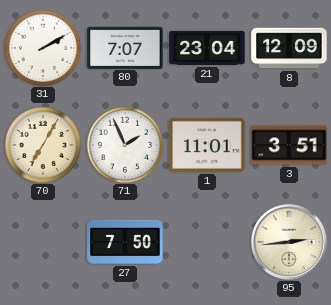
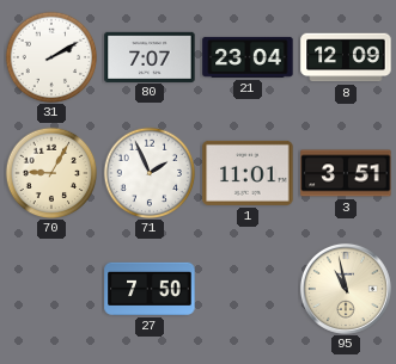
70: 7:05 -> 9:05 (51, 173)
95: 2:44 -> 10:58 (346, 289)
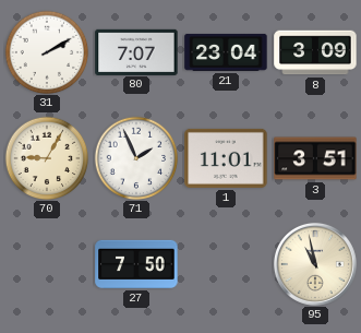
8: 12:09 -> 3:09 (315, 52)
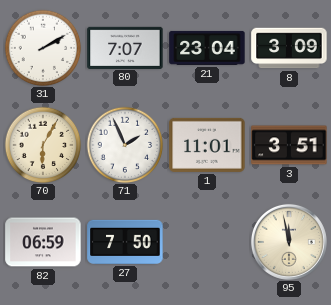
70: 9:05 -> 6:05 (43, 145)
82: none -> 06:59 (43, 242)
95: 10:58 -> 11:58 (289, 242)
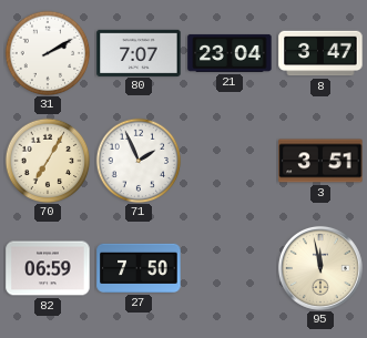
8: 3:09 -> 3:47 (320, 53)
70: 6:05 -> 7:05 (48, 161)
1: 11:01 -> none (207, 145)
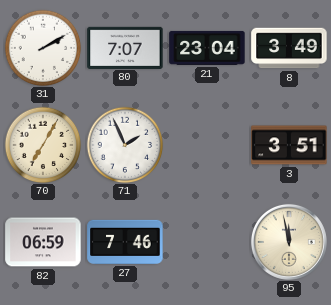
8: 3:47 -> 3:49 (289, 48)
27: 7:50 -> 7:46 (125, 242)
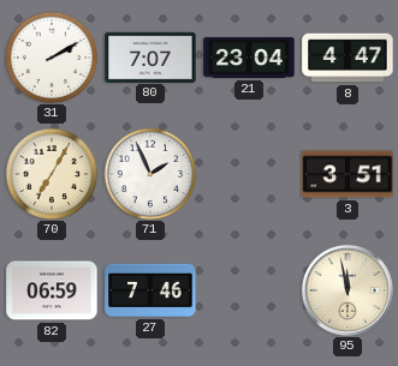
8: 3:49 -> 4:47 (347, 58)
